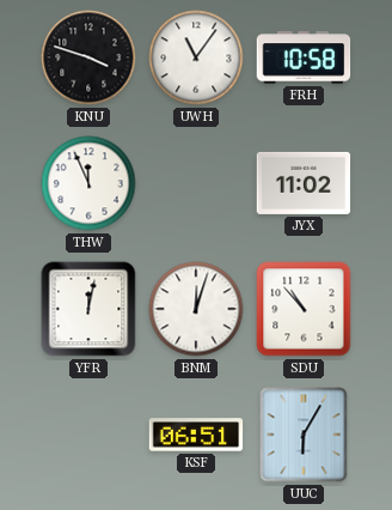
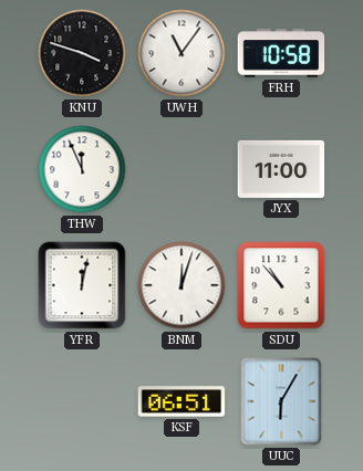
JYX: 11:02 -> 11:00 (281, 169)
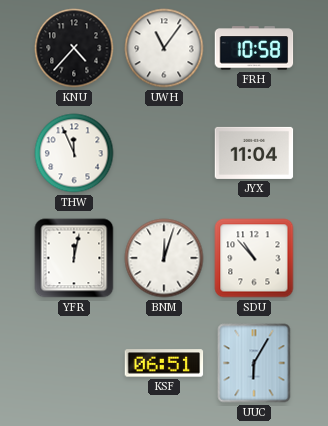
KNU: 3:48 -> 4:37 (74, 48)
JYX: 11:00 -> 11:04 (254, 153)
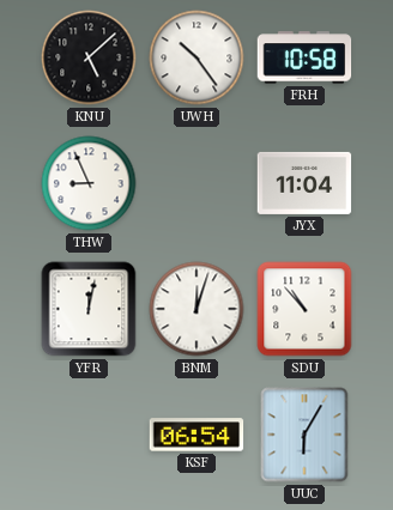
KNU: 4:37 -> 5:08 (89, 57)
UWH: 11:06 -> 10:24 (196, 57)
THW: 11:56 -> 8:56 (89, 183)
KSF: 06:51 -> 06:54 (196, 435)
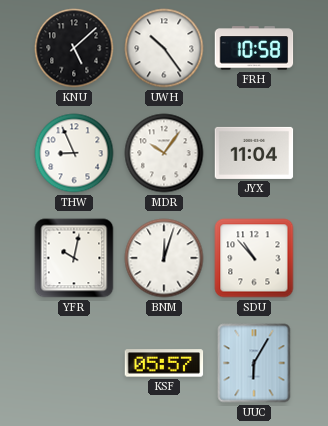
MDR: none -> 10:06 (164, 153)
YFR: 12:02 -> 10:02 (74, 258)
KSF: 06:54 -> 05:57 (164, 363)
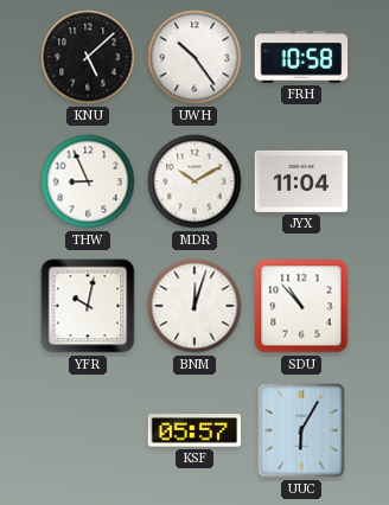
MDR: 10:06 -> 10:10 (194, 181)
